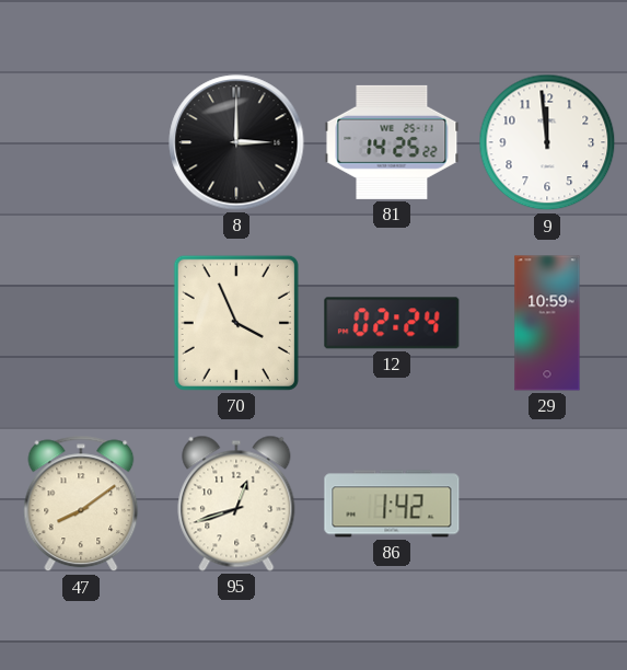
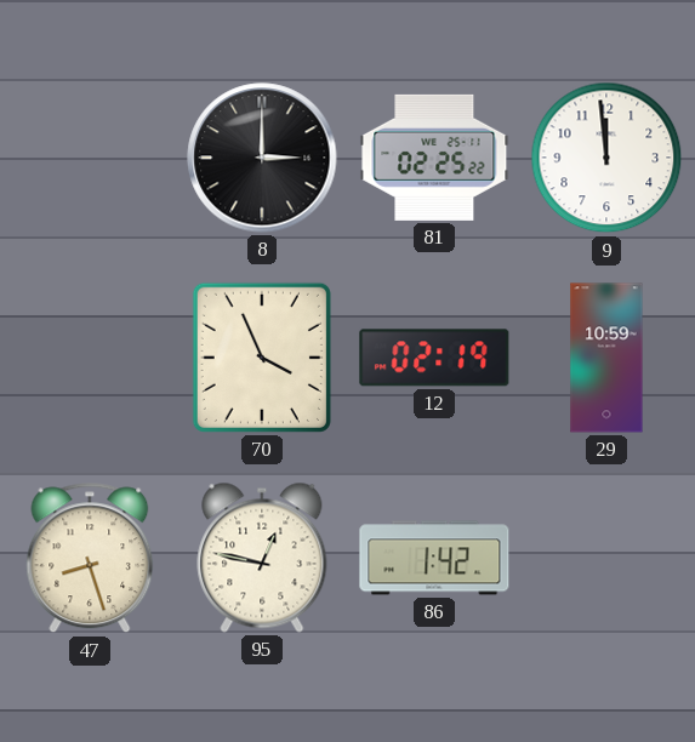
81: 14:25 -> 02:25 (434, 158)
12: 02:24 -> 02:19 (434, 358)
47: 8:09 -> 8:27 (90, 558)
95: 12:42 -> 12:47 (262, 558)
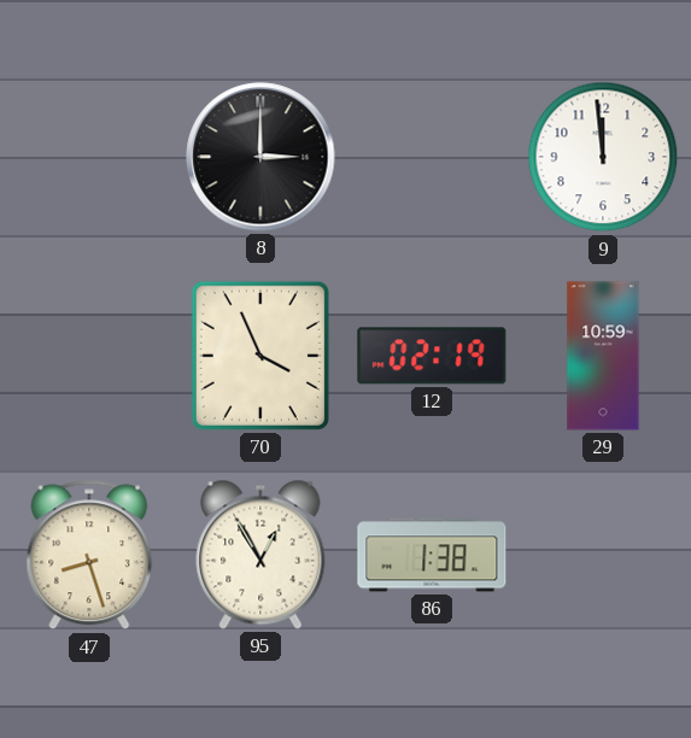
81: 02:25 -> none (434, 158)
95: 12:47 -> 12:55 (260, 555)
86: 1:42 -> 1:38 (432, 555)
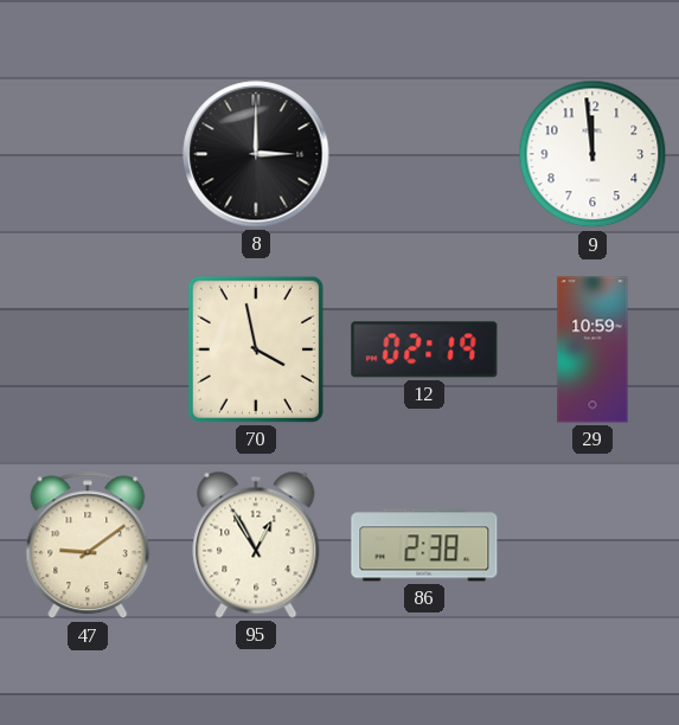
70: 3:56 -> 3:58 (256, 349)
47: 8:27 -> 9:09 (88, 545)
86: 1:38 -> 2:38 (424, 545)
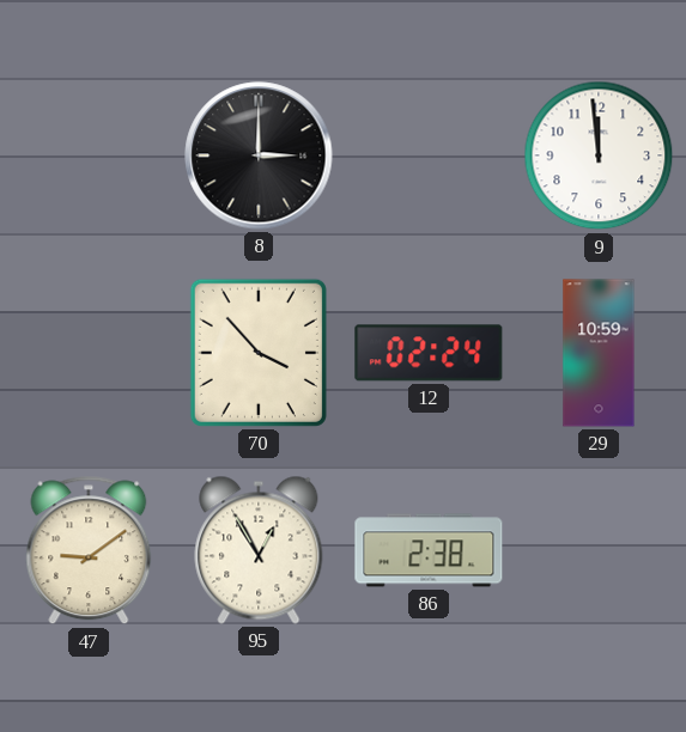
70: 3:58 -> 3:53 (259, 353)
12: 02:19 -> 02:24 (429, 353)
